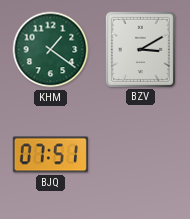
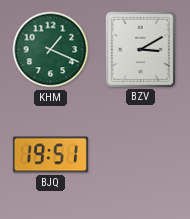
KHM: 1:21 -> 1:19 (51, 50)
BJQ: 07:51 -> 19:51 (50, 155)
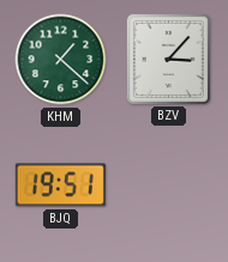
KHM: 1:19 -> 1:22 (61, 60)
BZV: 3:10 -> 3:07 (168, 59)
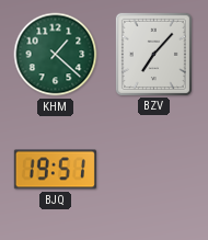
BZV: 3:07 -> 7:07 (153, 54)
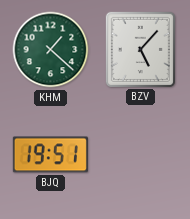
BZV: 7:07 -> 5:07 (140, 49)
